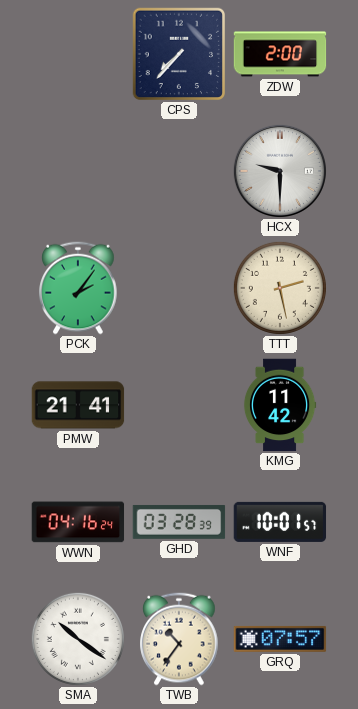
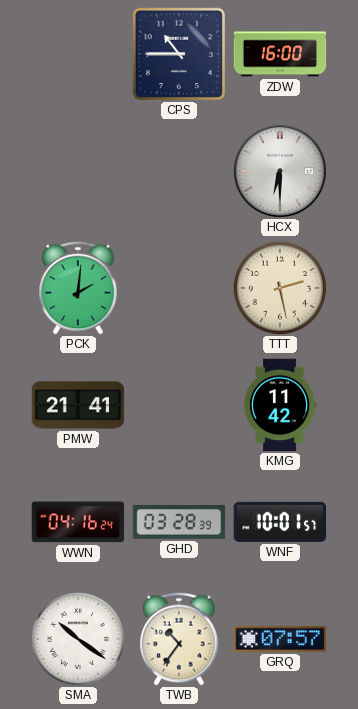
CPS: 7:37 -> 10:45 (179, 54)
ZDW: 2:00 -> 16:00 (280, 54)
HCX: 9:30 -> 6:30 (280, 171)
PCK: 2:06 -> 2:01 (78, 288)
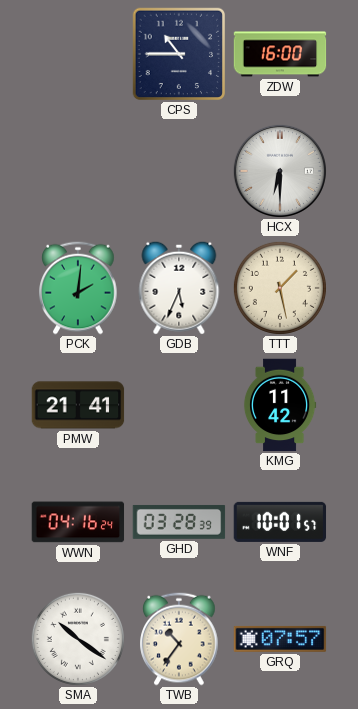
GDB: none -> 5:34 (179, 288)
TTT: 2:28 -> 1:28 (280, 288)
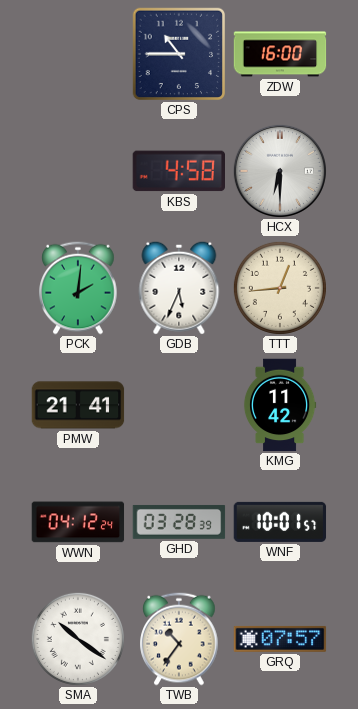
KBS: none -> 4:58 (178, 171)
TTT: 1:28 -> 12:44 (280, 288)
WWN: 04:16 -> 04:12 (78, 522)
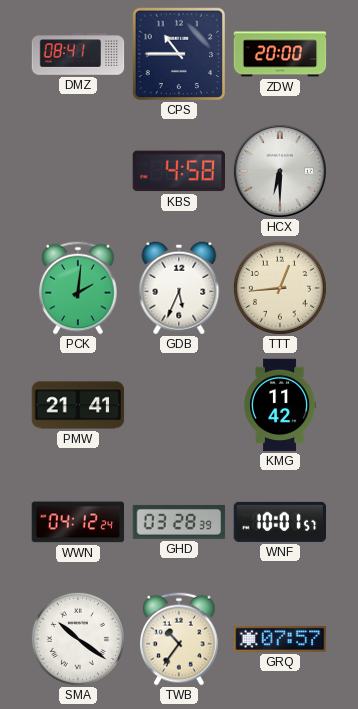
DMZ: none -> 08:41 (78, 54)
ZDW: 16:00 -> 20:00 (280, 54)
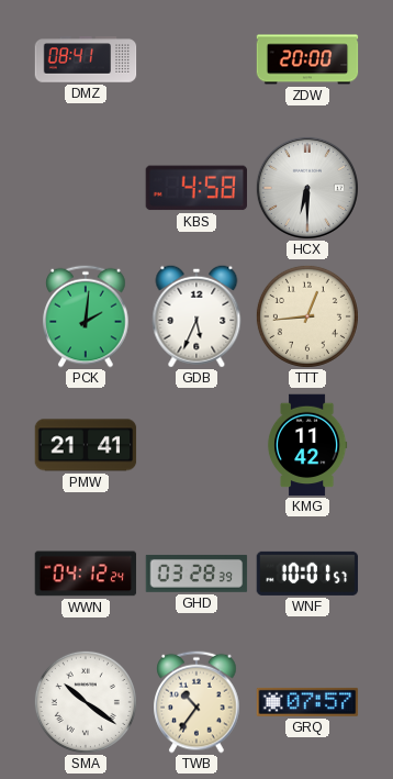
CPS: 10:45 -> none (179, 54)
